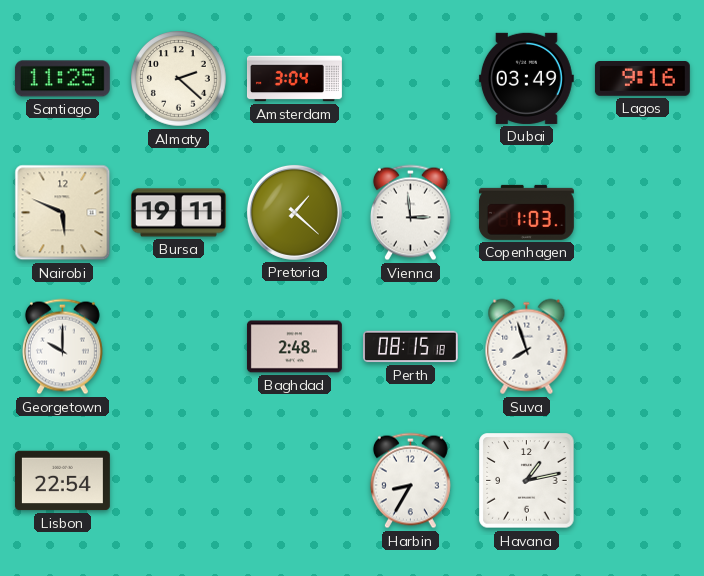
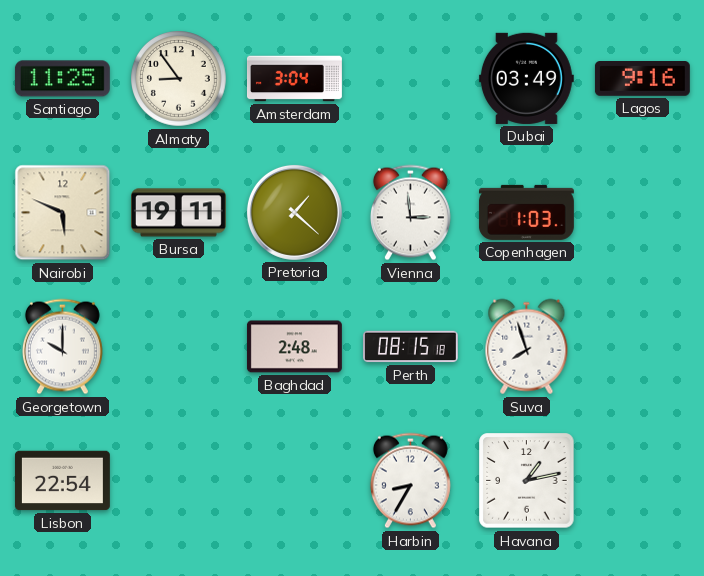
Almaty: 2:22 -> 8:54 (179, 79)
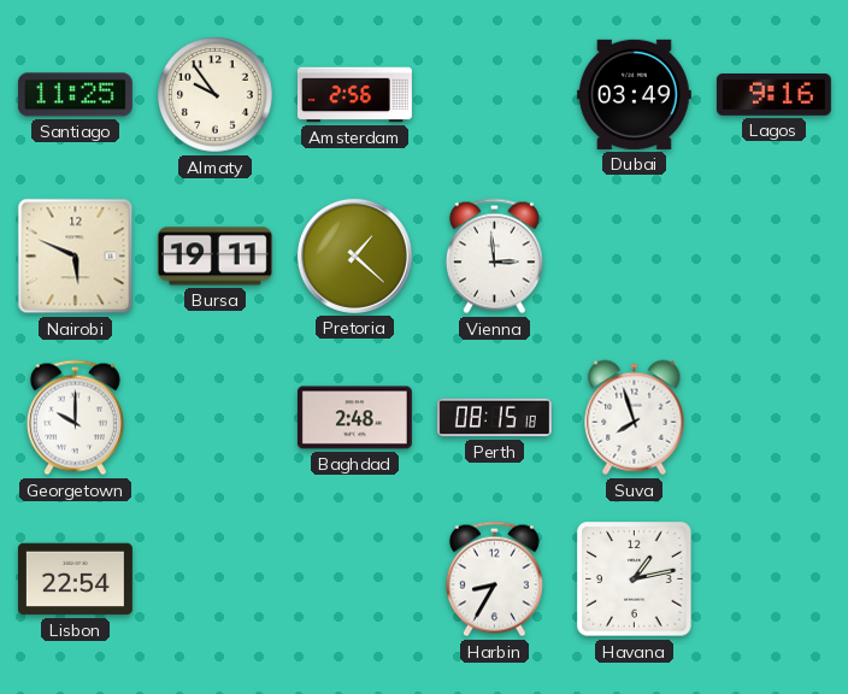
Almaty: 8:54 -> 9:54 (216, 95)
Amsterdam: 3:04 -> 2:56 (355, 95)
Copenhagen: 1:03 -> none (526, 212)
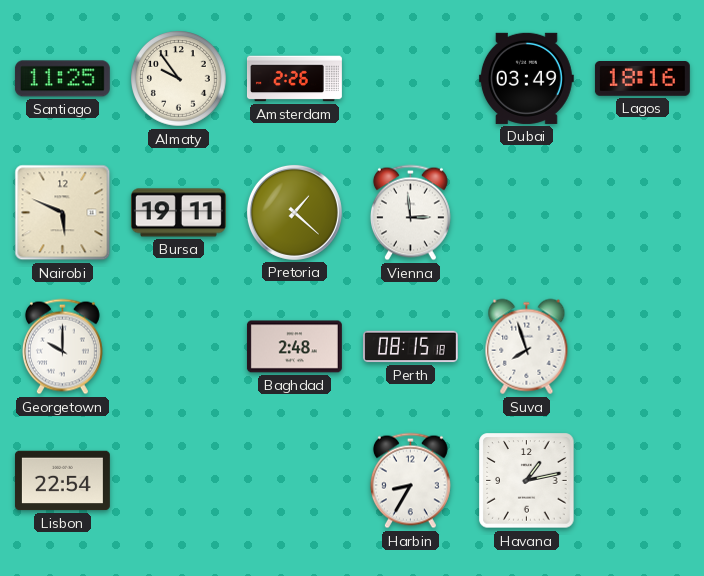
Amsterdam: 2:56 -> 2:26 (295, 79)
Lagos: 9:16 -> 18:16 (642, 79)
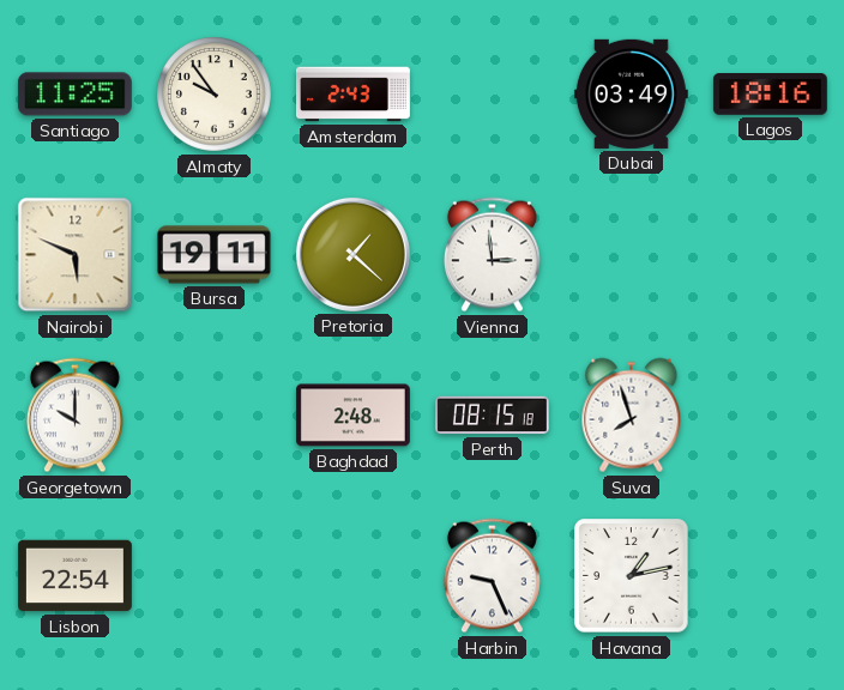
Amsterdam: 2:26 -> 2:43 (354, 95)
Harbin: 8:35 -> 9:26 (492, 576)
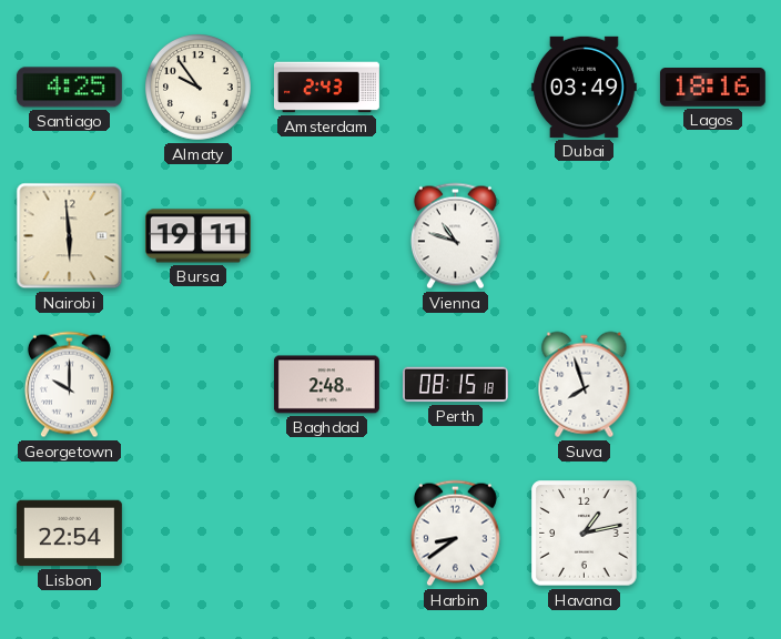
Santiago: 11:25 -> 4:25 (69, 88)
Nairobi: 5:49 -> 5:59 (70, 236)
Pretoria: 1:22 -> none (352, 254)
Vienna: 2:59 -> 10:48 (455, 236)
Harbin: 9:26 -> 8:39 (455, 534)
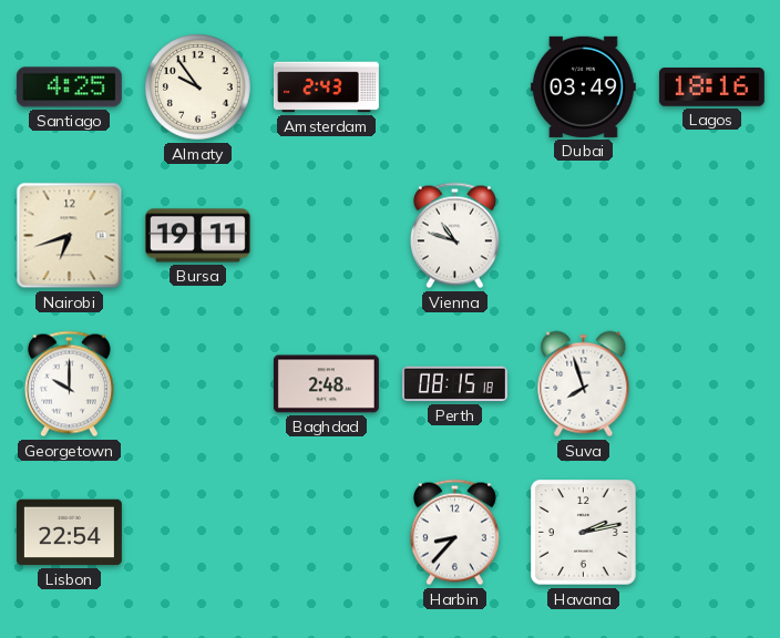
Nairobi: 5:59 -> 6:42 (70, 236)
Harbin: 8:39 -> 8:37 (454, 533)
Havana: 1:13 -> 2:13 (584, 533)
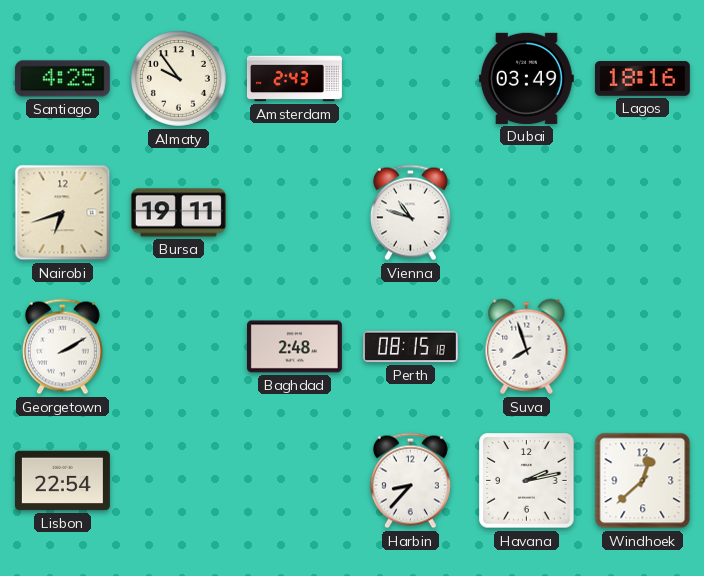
Georgetown: 10:00 -> 2:10 (62, 347)
Windhoek: none -> 12:38 (643, 481)
